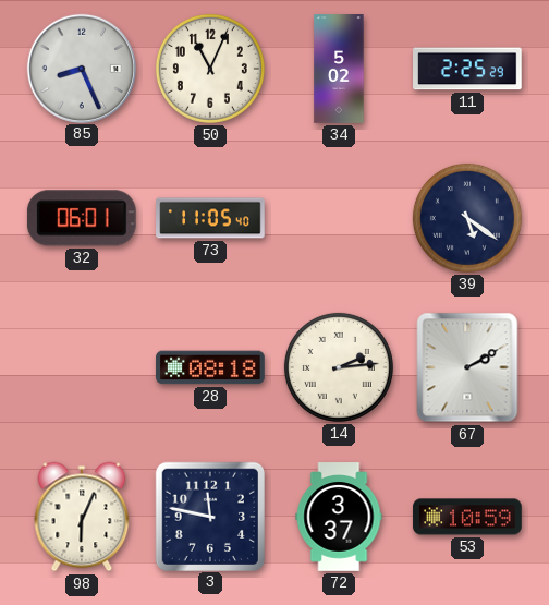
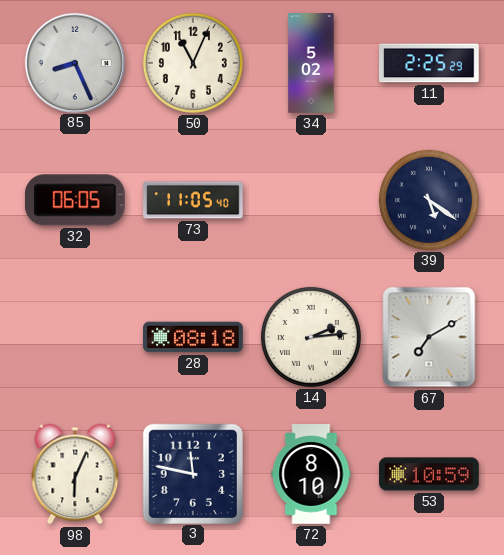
32: 06:01 -> 06:05 (75, 200)
67: 2:10 -> 7:10 (429, 337)
72: 3:37 -> 8:10 (311, 474)
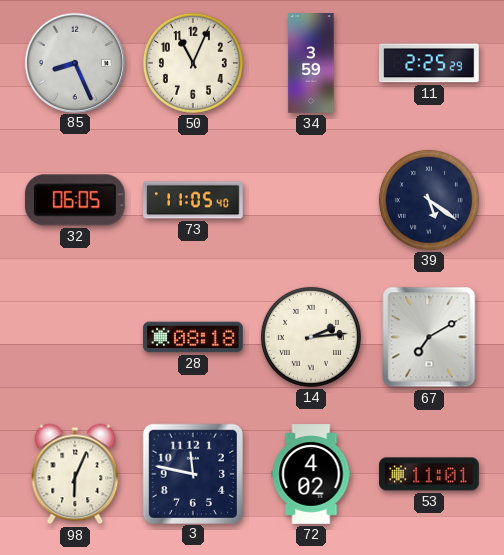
34: 5:02 -> 3:59 (311, 63)
72: 8:10 -> 4:02 (311, 474)
53: 10:59 -> 11:01 (429, 474)
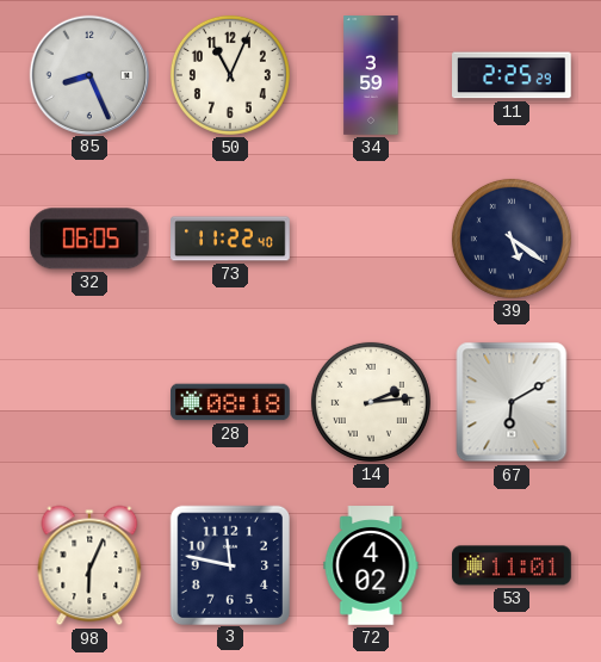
73: 11:05 -> 11:22 (230, 239)
67: 7:10 -> 6:10 (512, 402)
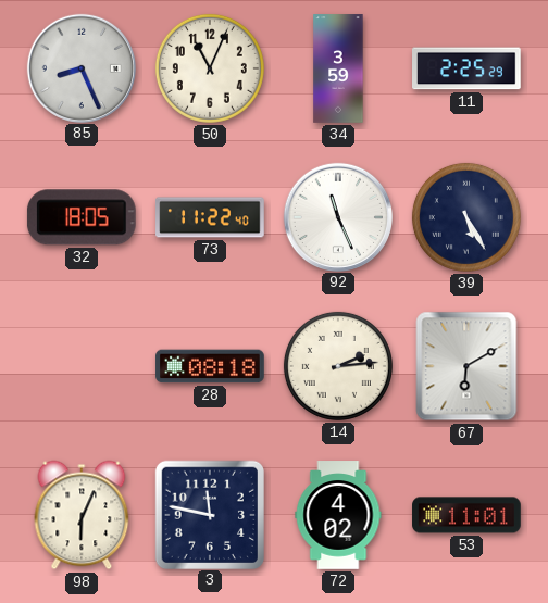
32: 06:05 -> 18:05 (82, 217)
92: none -> 11:26 (337, 216)
39: 5:21 -> 5:25 (466, 217)
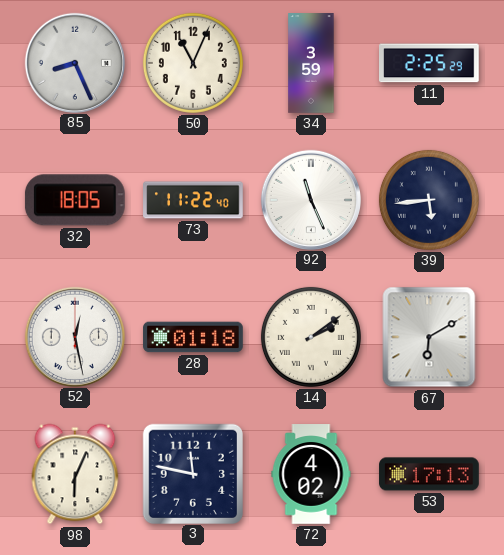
39: 5:25 -> 5:44 (429, 200)
52: none -> 12:28 (74, 336)
28: 08:18 -> 01:18 (193, 337)
14: 2:14 -> 2:09 (311, 337)
53: 11:01 -> 17:13 (429, 474)
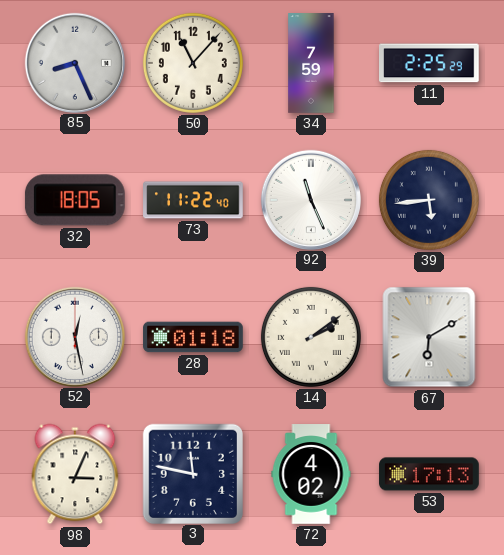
50: 11:04 -> 11:07 (193, 63)
34: 3:59 -> 7:59 (311, 63)
98: 6:04 -> 3:04 (75, 474)
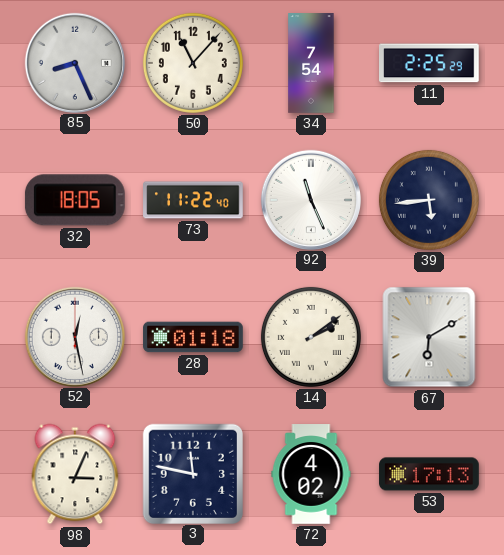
34: 7:59 -> 7:54 (311, 63)
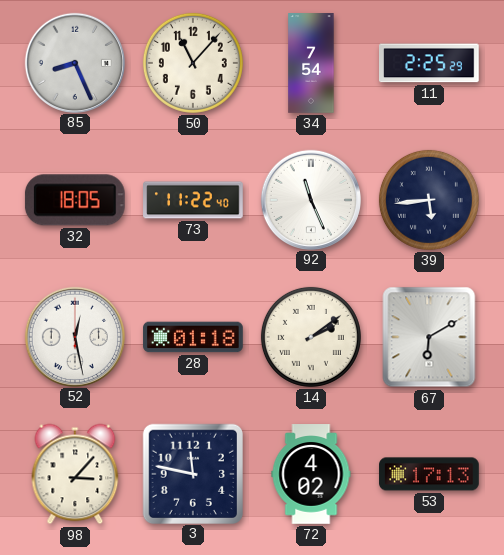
98: 3:04 -> 3:07 (75, 474)
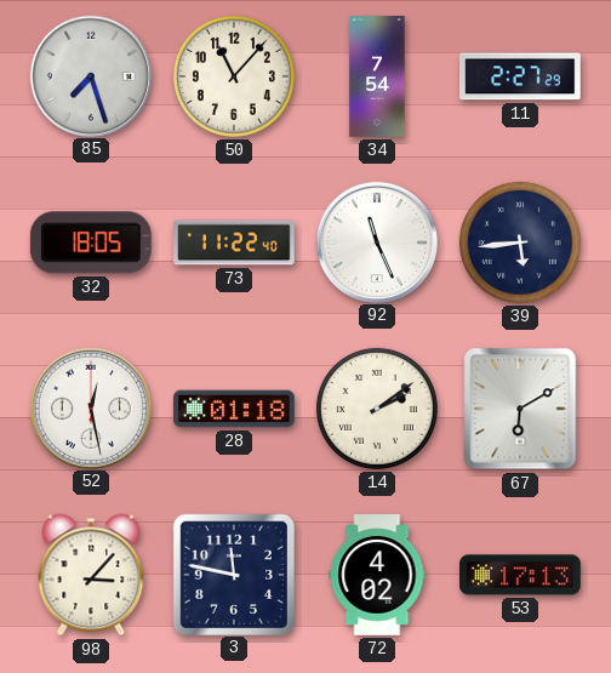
85: 8:26 -> 7:27 (90, 75)
11: 2:25 -> 2:27 (521, 76)
